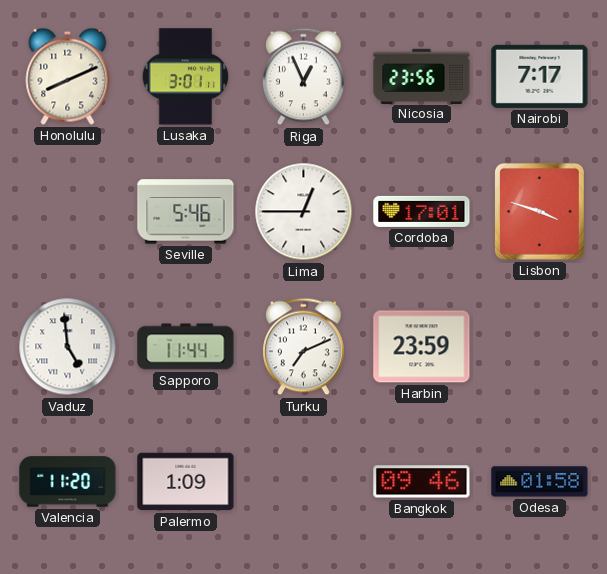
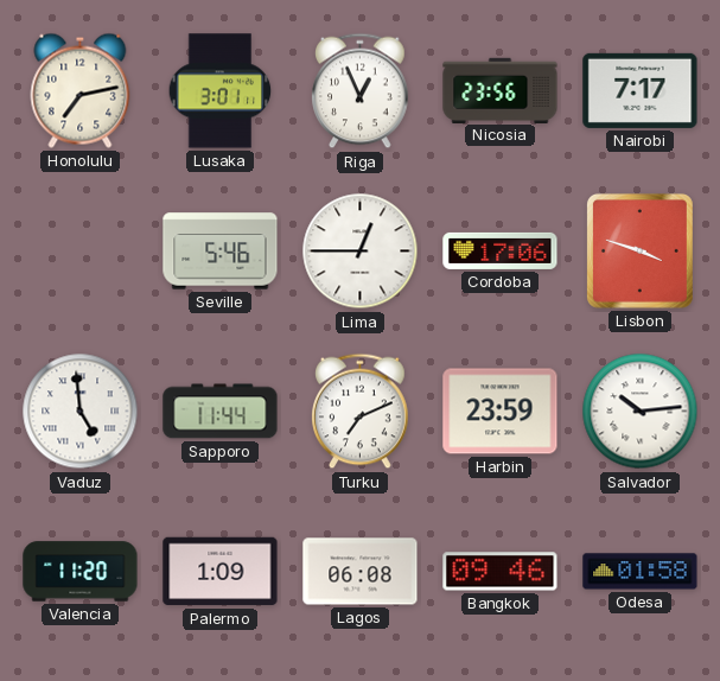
Honolulu: 8:11 -> 7:13 (81, 90)
Cordoba: 17:01 -> 17:06 (501, 250)
Salvador: none -> 10:14 (641, 412)
Lagos: none -> 06:08 (361, 572)
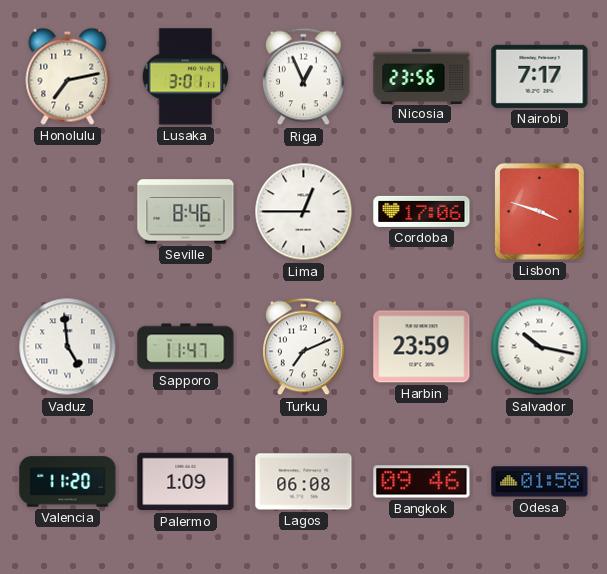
Seville: 5:46 -> 8:46 (186, 212)
Sapporo: 11:44 -> 11:47 (186, 347)
Salvador: 10:14 -> 10:17 (540, 347)
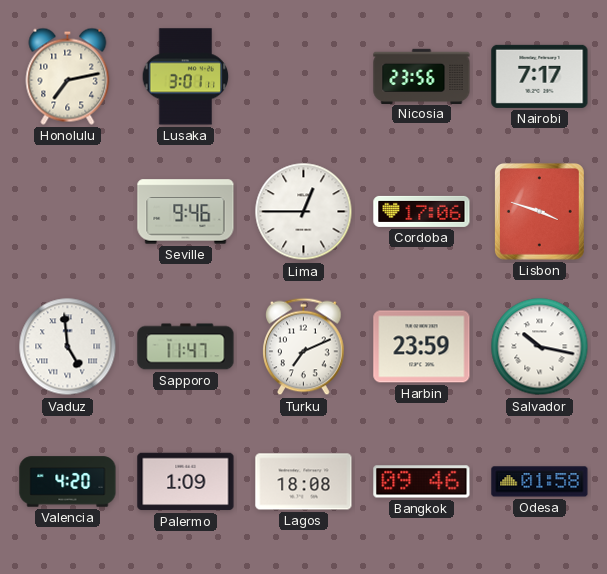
Riga: 12:56 -> none (304, 77)
Seville: 8:46 -> 9:46 (186, 212)
Valencia: 11:20 -> 4:20 (68, 482)
Lagos: 06:08 -> 18:08 (304, 482)
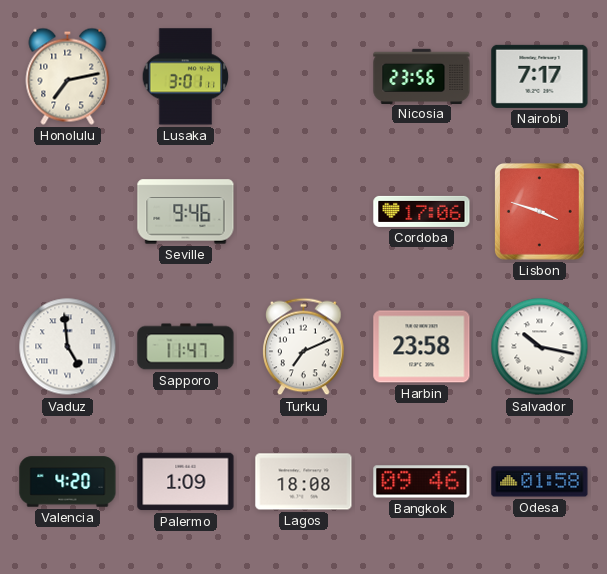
Lima: 12:45 -> none (304, 212)
Harbin: 23:59 -> 23:58 (422, 347)
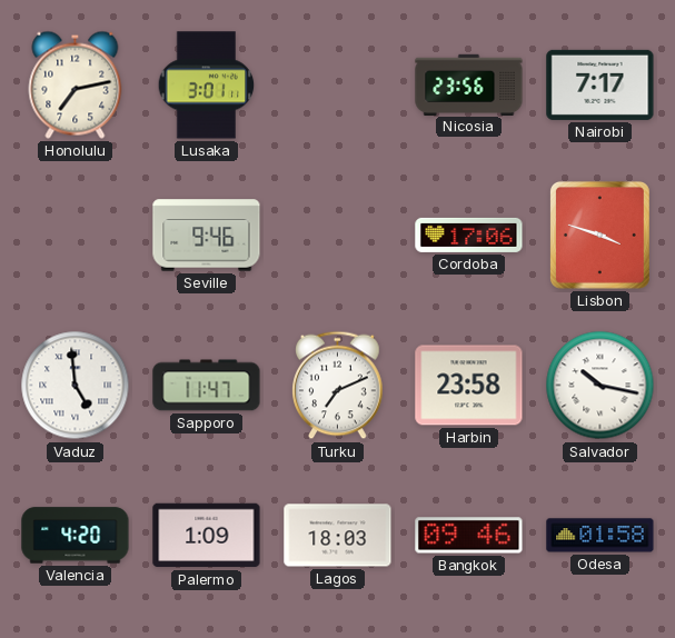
Lagos: 18:08 -> 18:03 (338, 536)
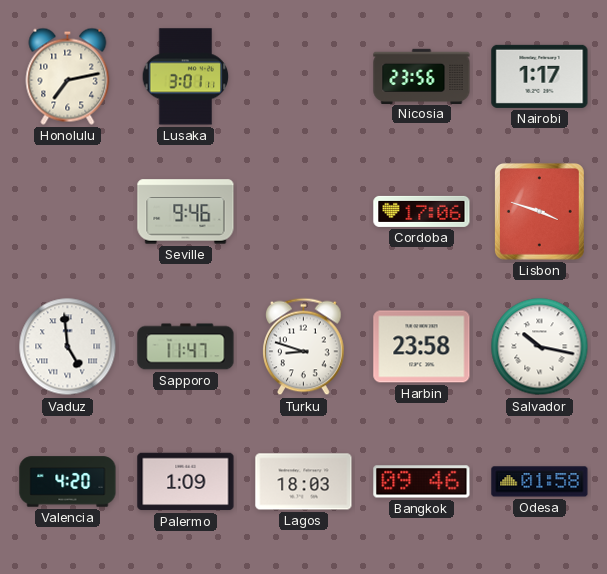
Nairobi: 7:17 -> 1:17 (540, 76)
Turku: 7:11 -> 8:48 (304, 347)
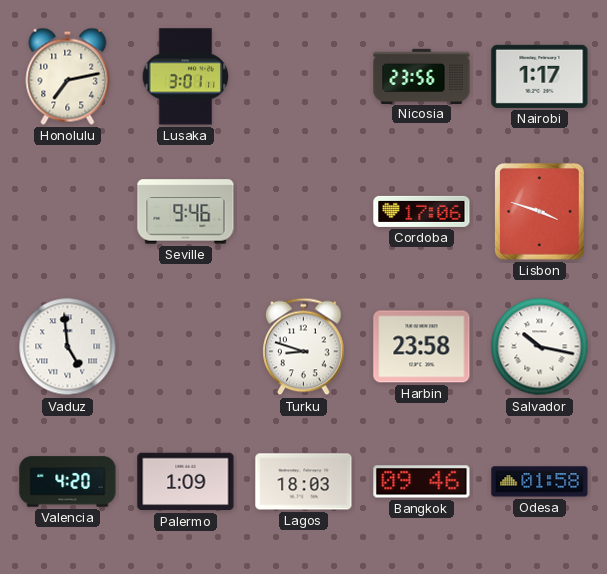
Sapporo: 11:47 -> none (186, 347)
